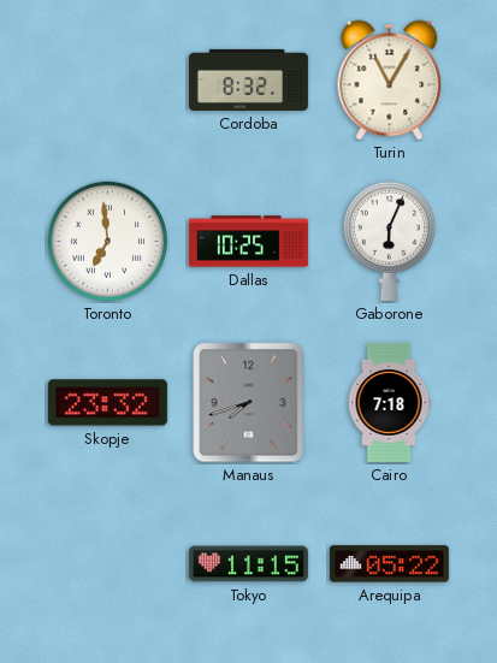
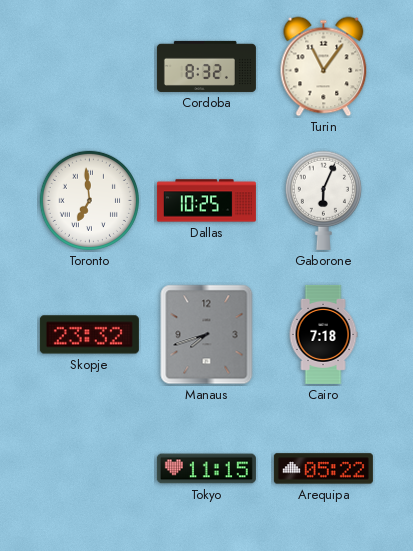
Turin: 11:05 -> 11:06 (324, 67)
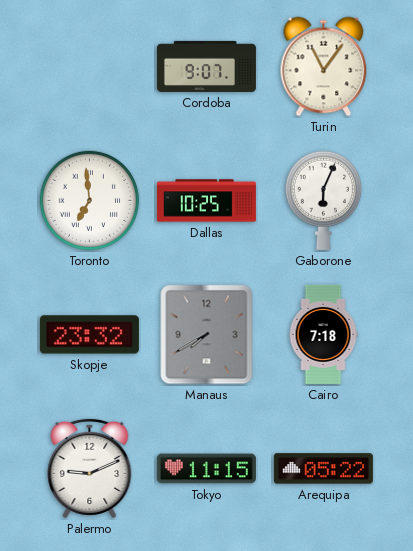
Cordoba: 8:32 -> 9:07 (206, 66)
Manaus: 7:42 -> 7:40 (207, 335)
Palermo: none -> 9:11 (90, 468)
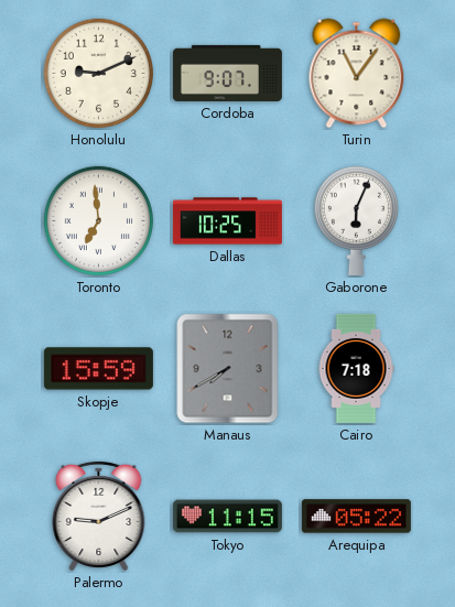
Honolulu: none -> 9:11 (98, 73)
Skopje: 23:32 -> 15:59 (98, 369)
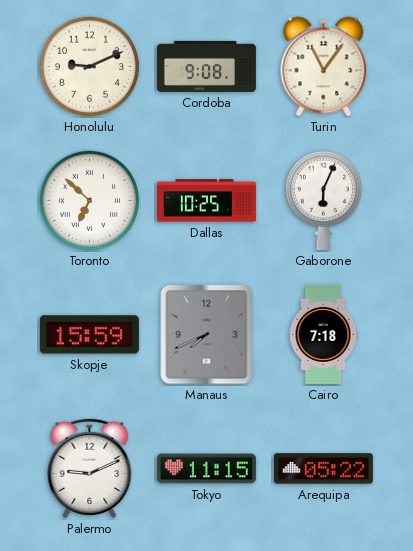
Cordoba: 9:07 -> 9:08 (206, 66)
Toronto: 6:59 -> 6:52 (89, 200)
Manaus: 7:40 -> 7:41 (207, 335)
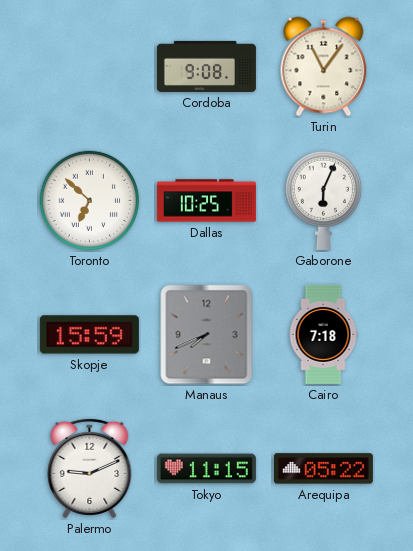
Honolulu: 9:11 -> none (89, 66)
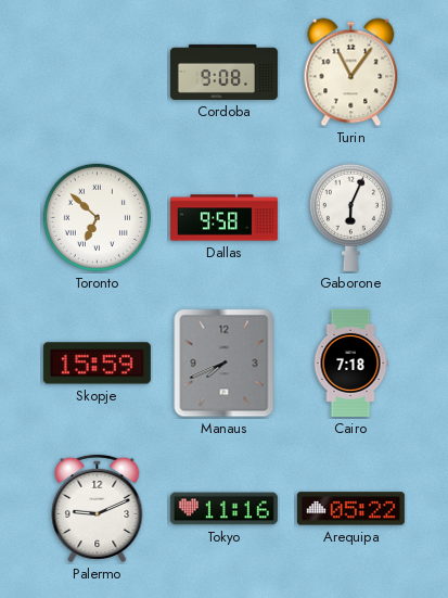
Dallas: 10:25 -> 9:58 (223, 218)
Tokyo: 11:15 -> 11:16 (223, 509)
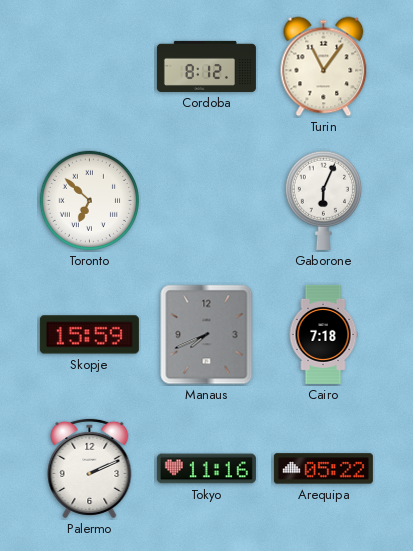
Cordoba: 9:08 -> 8:12 (206, 66)
Dallas: 9:58 -> none (223, 218)
Palermo: 9:11 -> 2:11 (90, 468)
